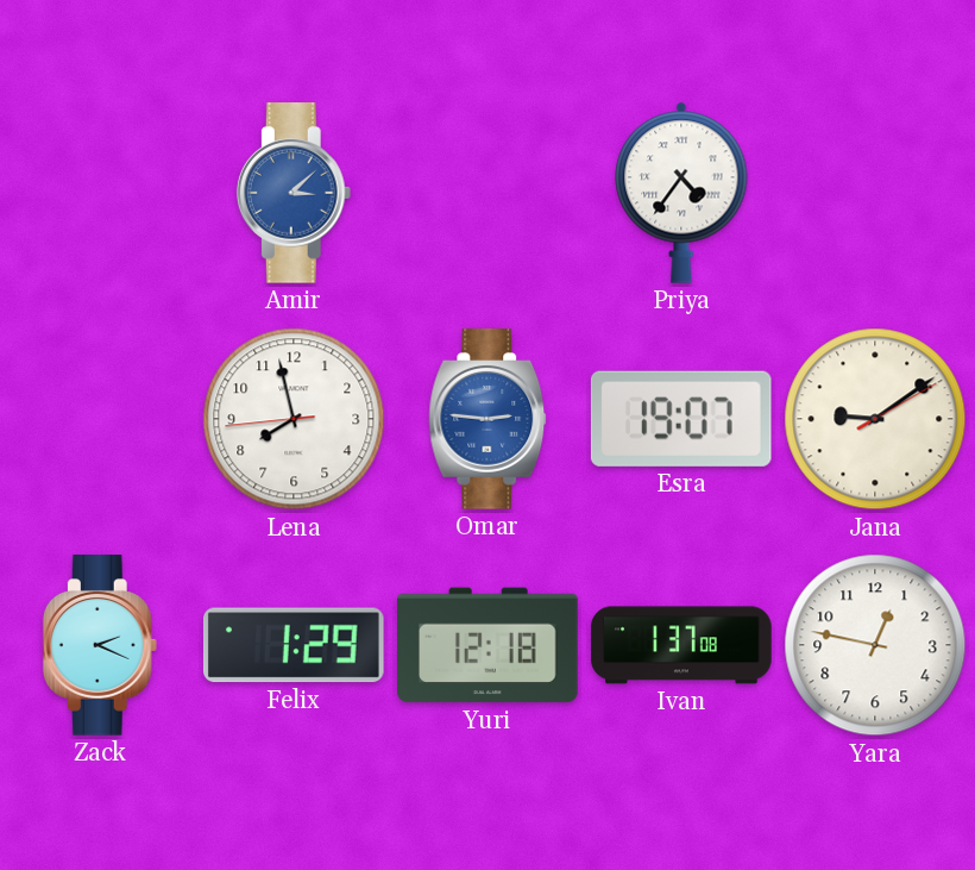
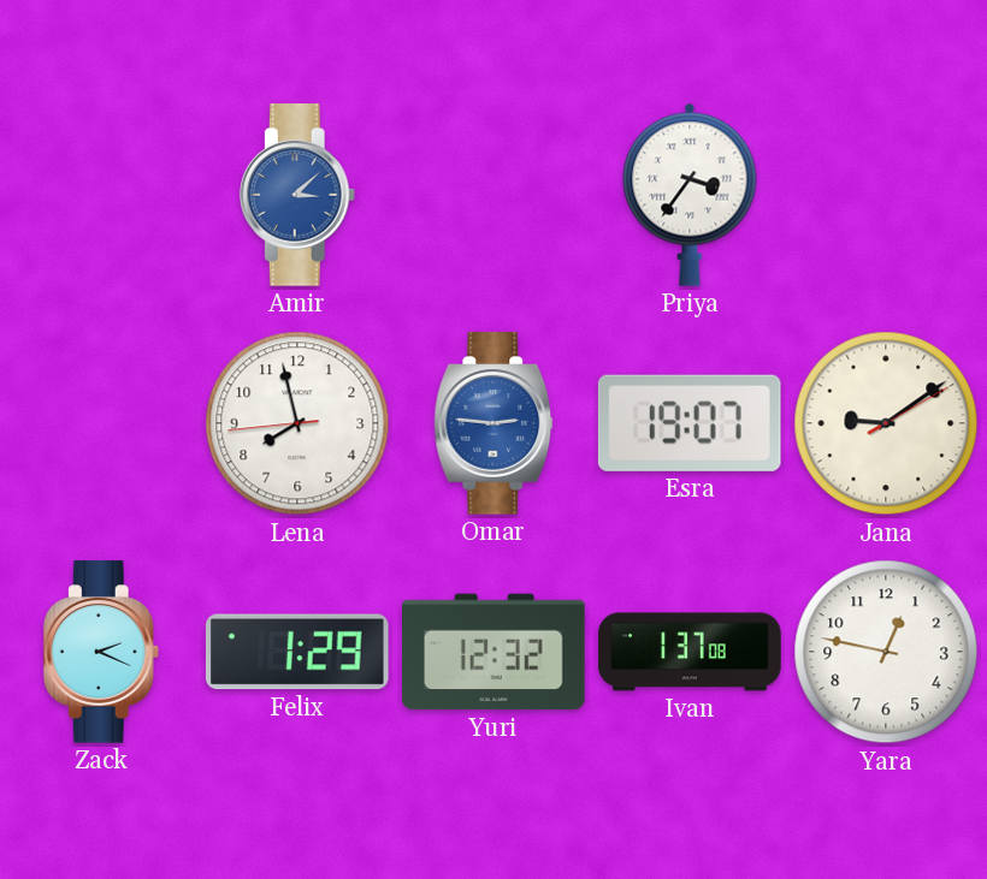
Priya: 4:36 -> 3:36 (690, 195)
Yuri: 12:18 -> 12:32 (493, 652)
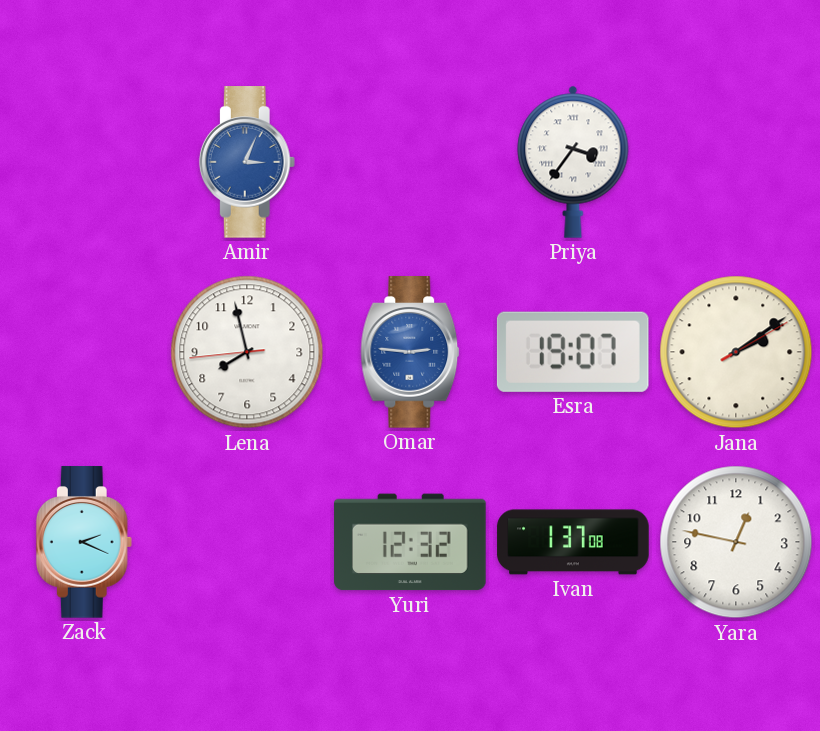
Amir: 3:08 -> 3:04 (247, 162)
Jana: 9:09 -> 2:09 (736, 352)
Felix: 1:29 -> none (297, 652)
